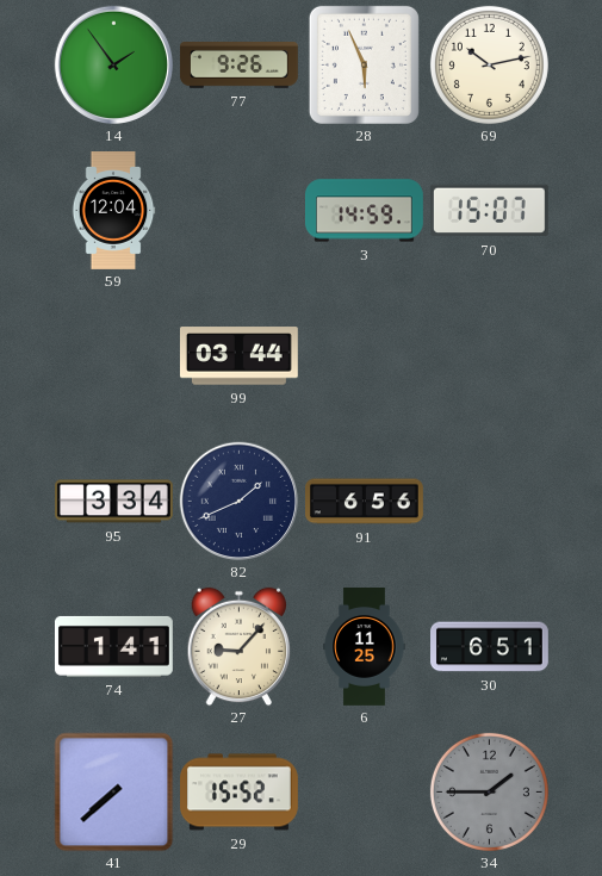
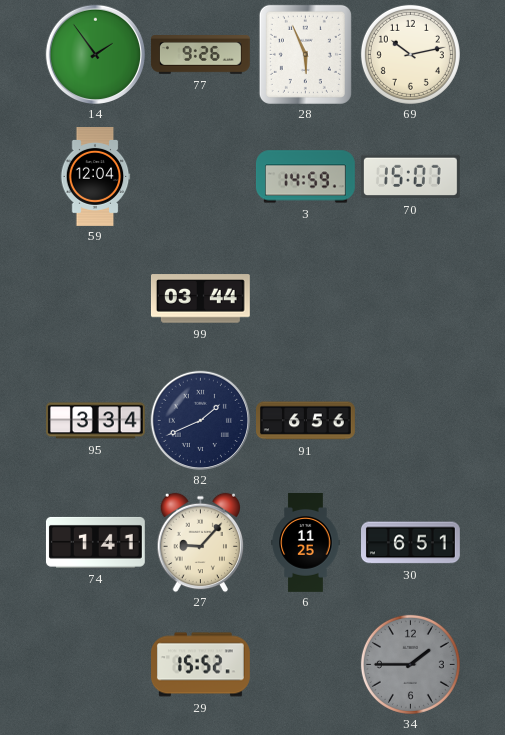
41: 7:38 -> none (113, 791)
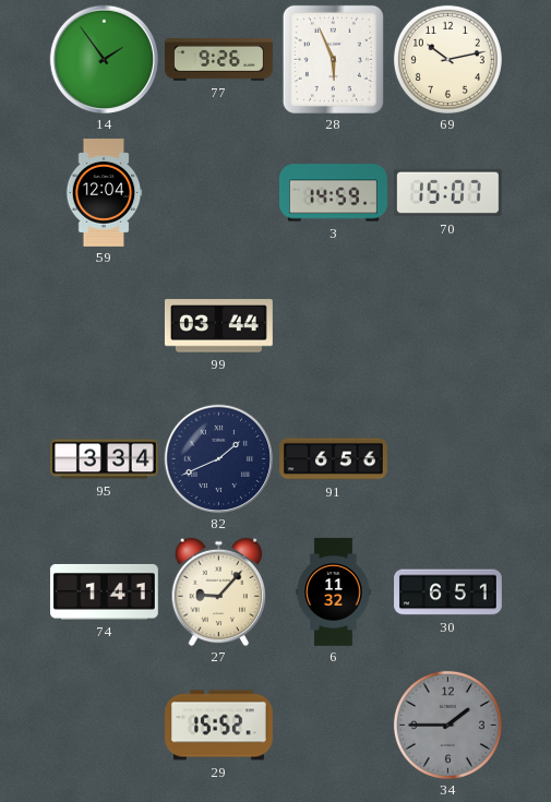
6: 11:25 -> 11:32 (334, 592)
